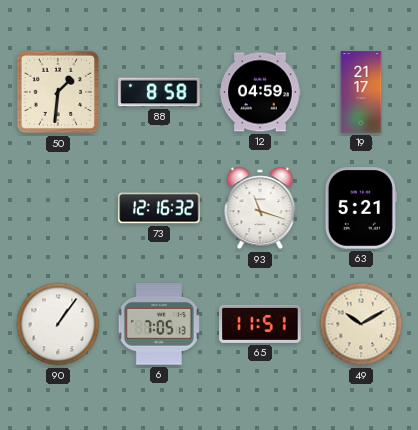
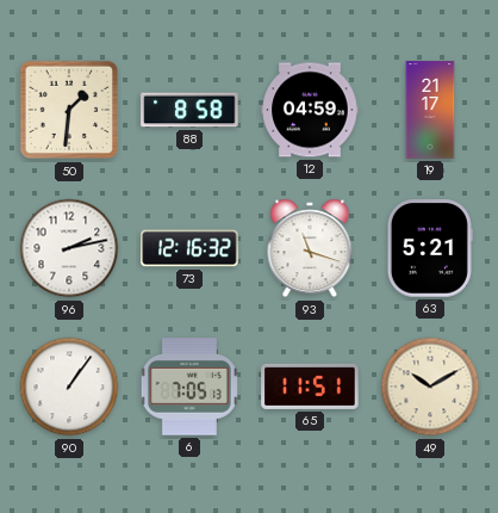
96: none -> 2:13 (69, 248)
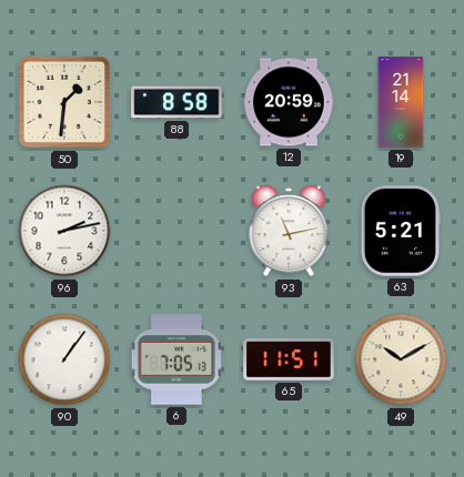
12: 04:59 -> 20:59 (289, 102)
19: 21:17 -> 21:14 (401, 102)
73: 12:16 -> none (189, 248)
93: 11:18 -> 11:13 (289, 231)
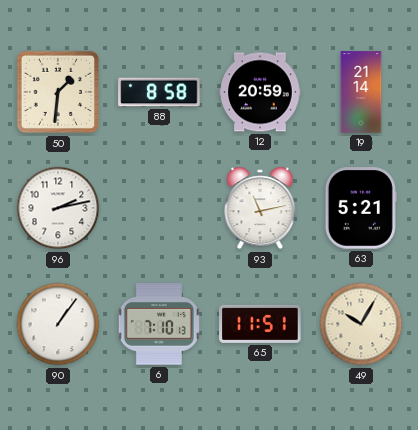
6: 7:05 -> 7:10 (159, 324)
49: 10:10 -> 10:05 (361, 324)
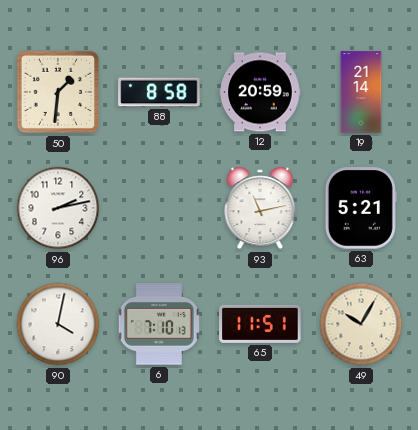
90: 1:06 -> 4:02 (58, 324)
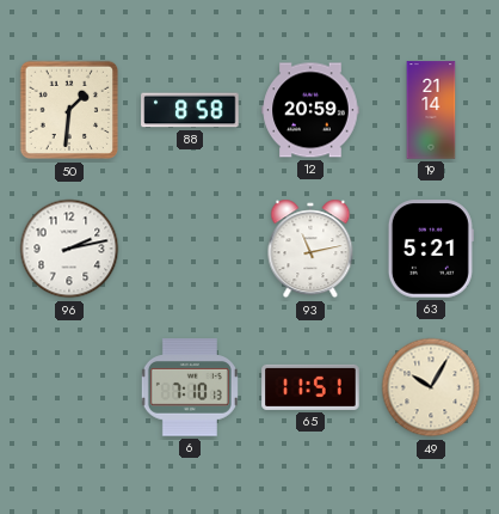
90: 4:02 -> none (58, 324)
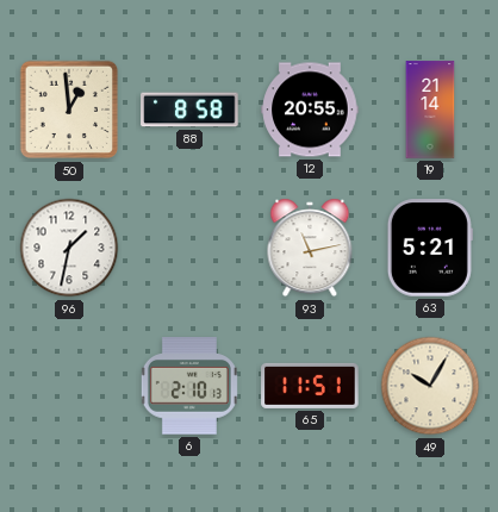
50: 1:31 -> 12:59 (69, 110)
12: 20:59 -> 20:55 (310, 110)
96: 2:13 -> 1:32 (69, 248)
6: 7:10 -> 2:10 (189, 386)
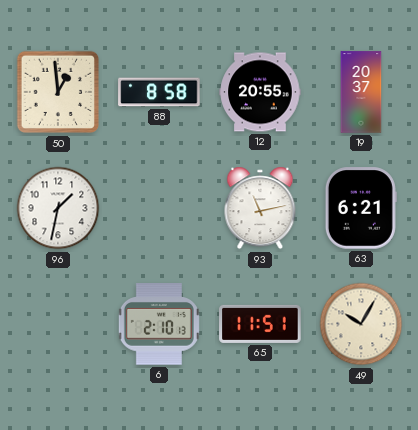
19: 21:14 -> 20:37 (361, 92)
63: 5:21 -> 6:21 (361, 208)
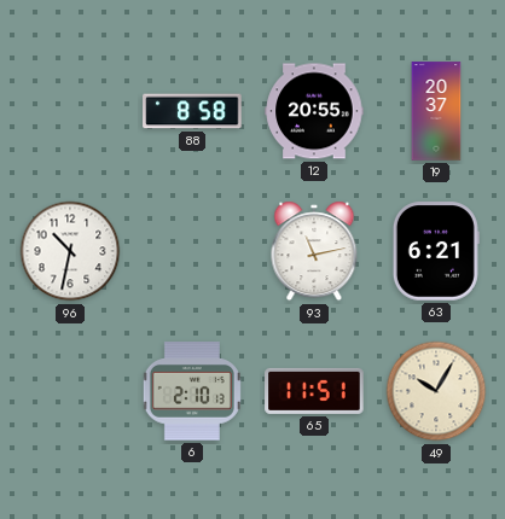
50: 12:59 -> none (58, 92)
96: 1:32 -> 10:32 (70, 251)
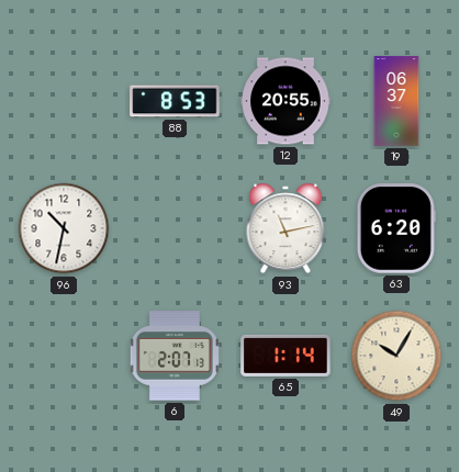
88: 8:58 -> 8:53 (175, 101)
19: 20:37 -> 06:37 (396, 101)
63: 6:21 -> 6:20 (396, 228)
6: 2:10 -> 2:07 (175, 356)
65: 11:51 -> 1:14 (286, 356)
